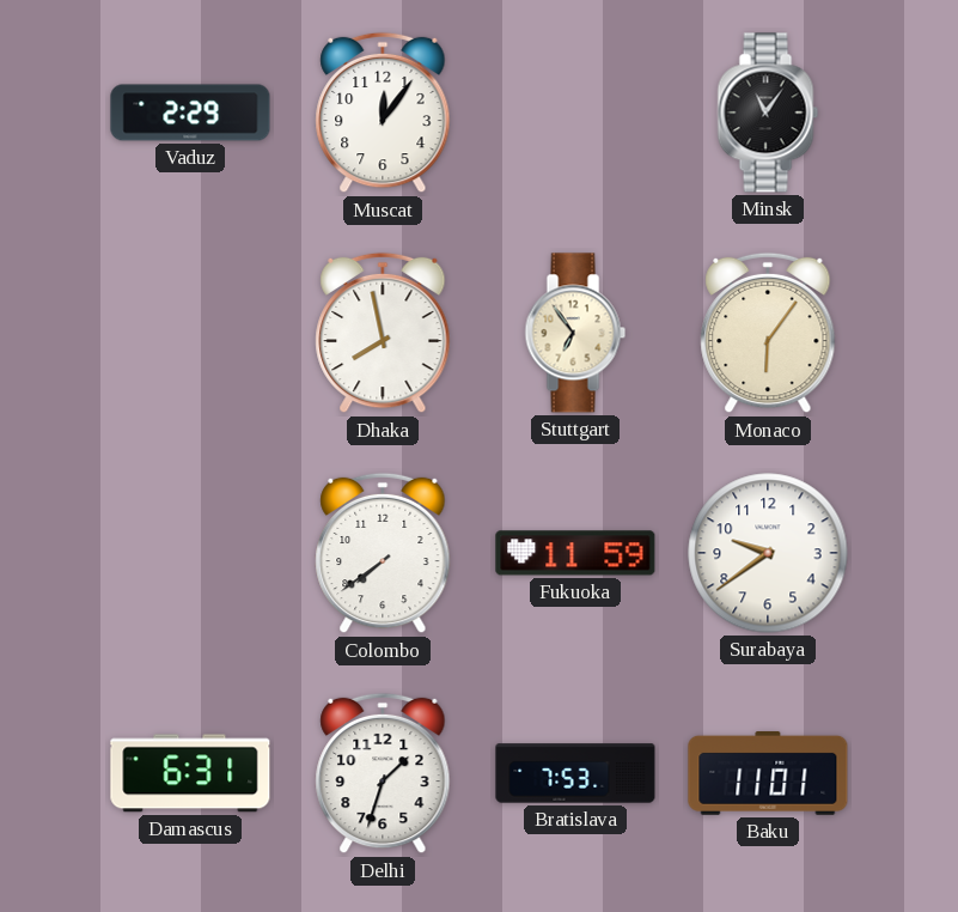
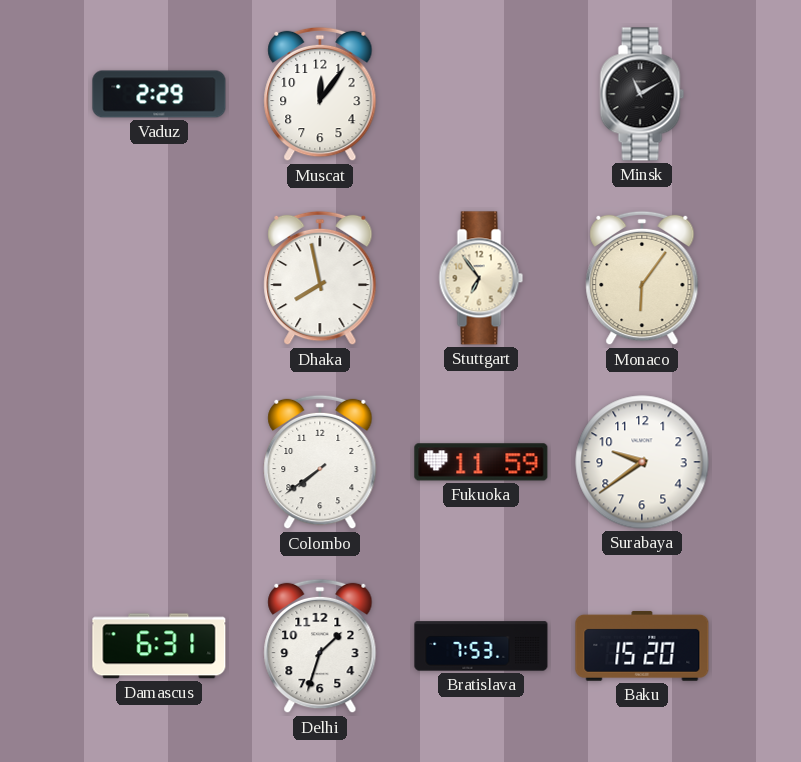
Minsk: 11:06 -> 11:10 (642, 94)
Baku: 11:01 -> 15:20 (642, 646)
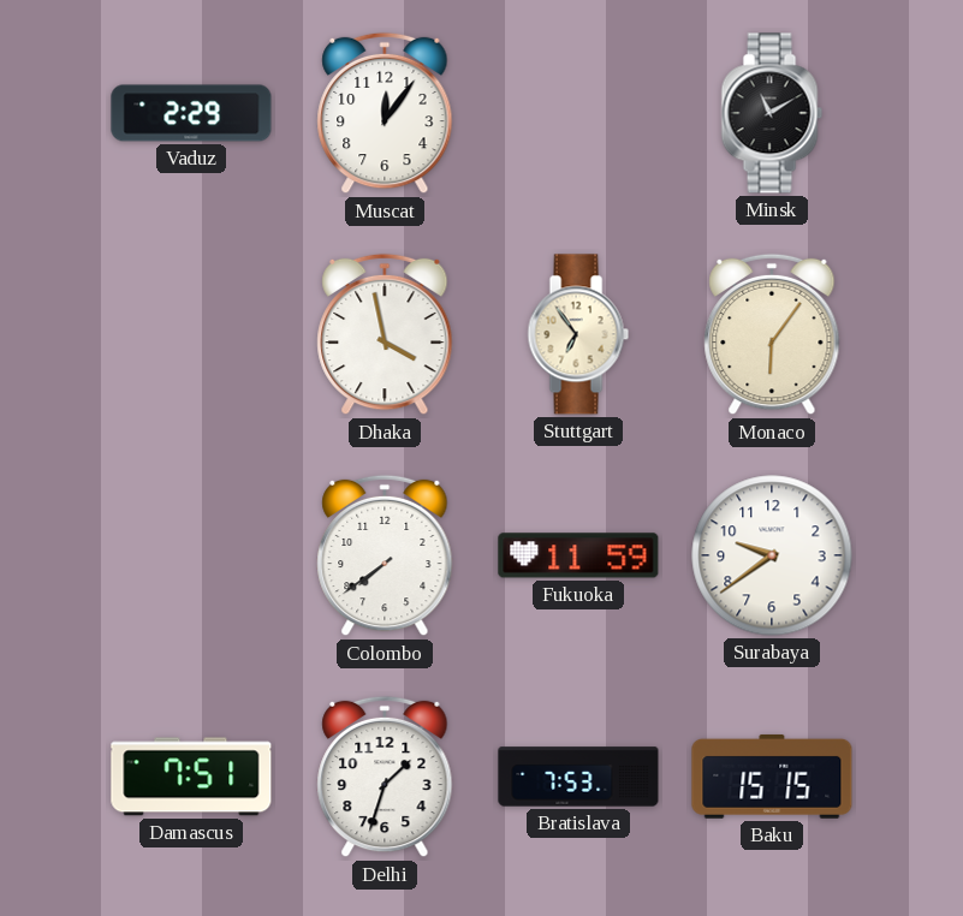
Dhaka: 7:58 -> 3:58 (385, 334)
Damascus: 6:31 -> 7:51 (191, 777)
Baku: 15:20 -> 15:15 (772, 777)
